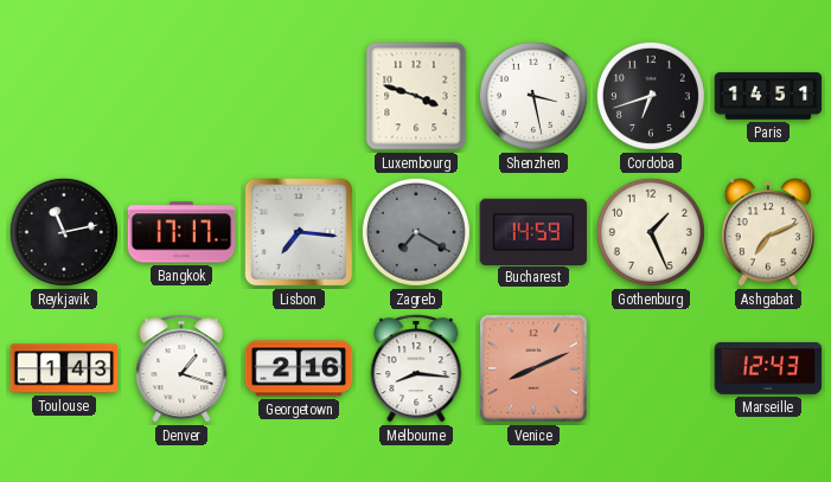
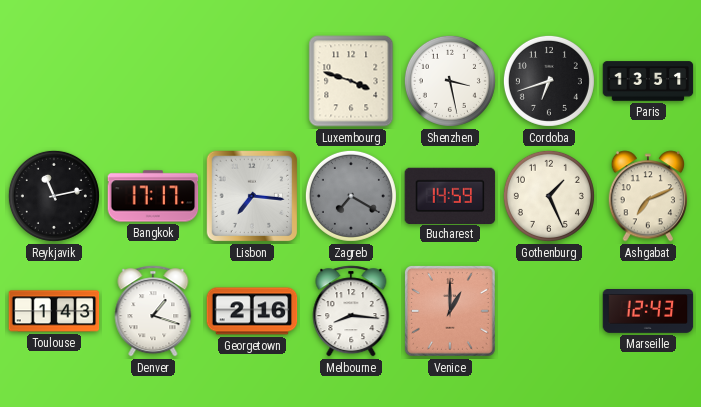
Paris: 14:51 -> 13:51 (648, 81)
Venice: 8:11 -> 1:00 (451, 312)
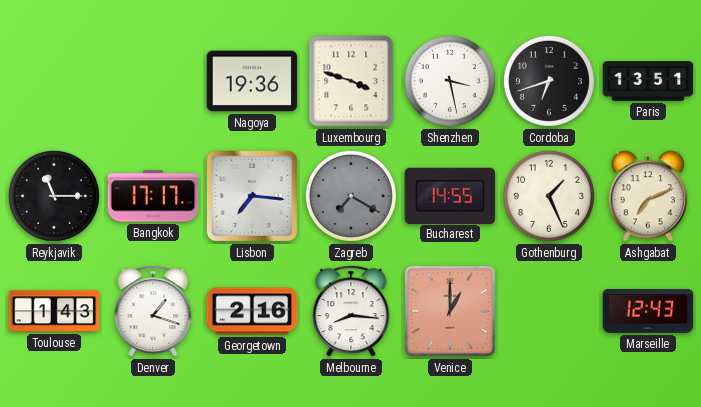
Nagoya: none -> 19:36 (252, 81)
Reykjavik: 11:13 -> 11:15 (54, 196)
Bucharest: 14:59 -> 14:55 (450, 195)
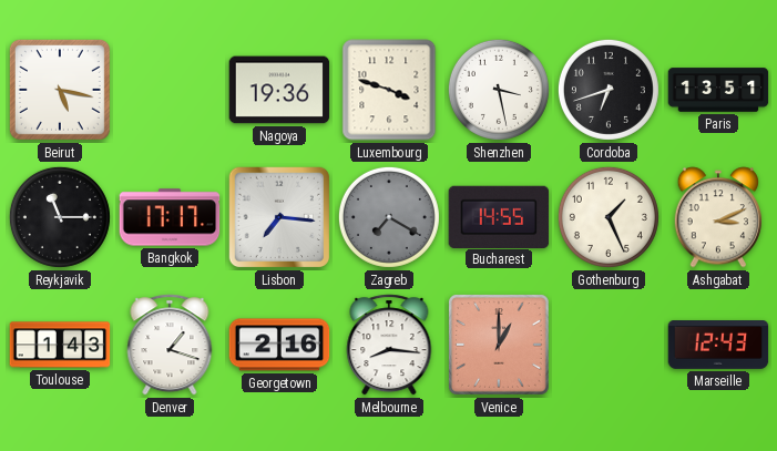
Beirut: none -> 5:17 (60, 90)
Ashgabat: 7:11 -> 3:11 (717, 217)
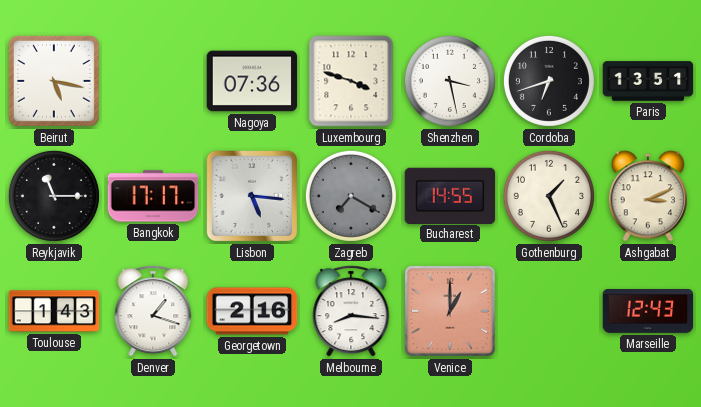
Nagoya: 19:36 -> 07:36 (252, 81)
Lisbon: 7:16 -> 5:16 (252, 196)
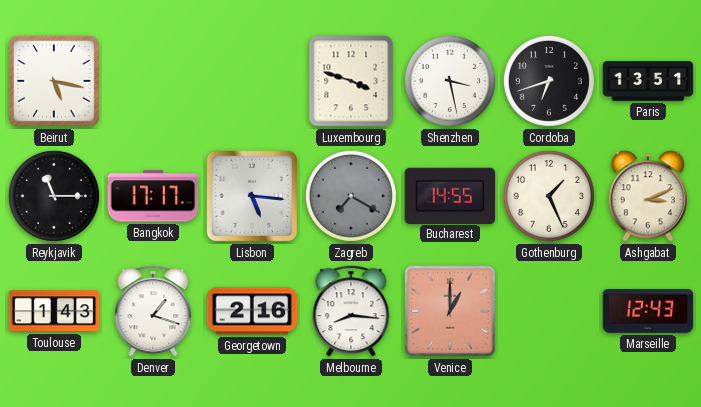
Nagoya: 07:36 -> none (252, 81)
